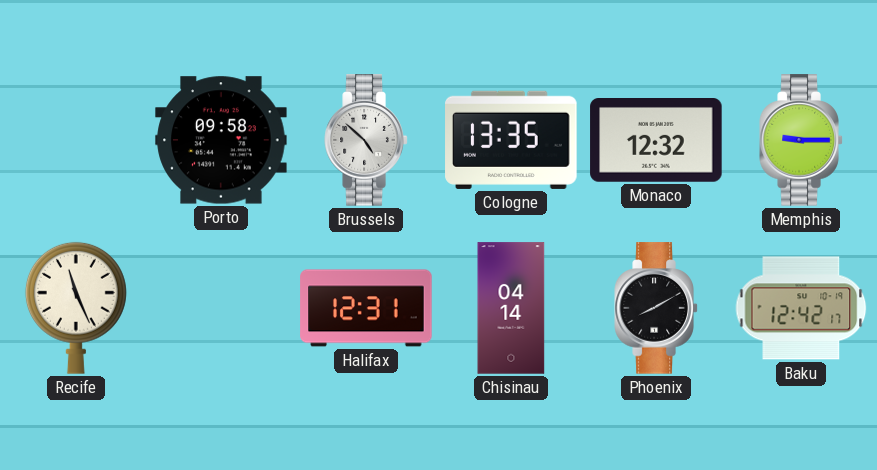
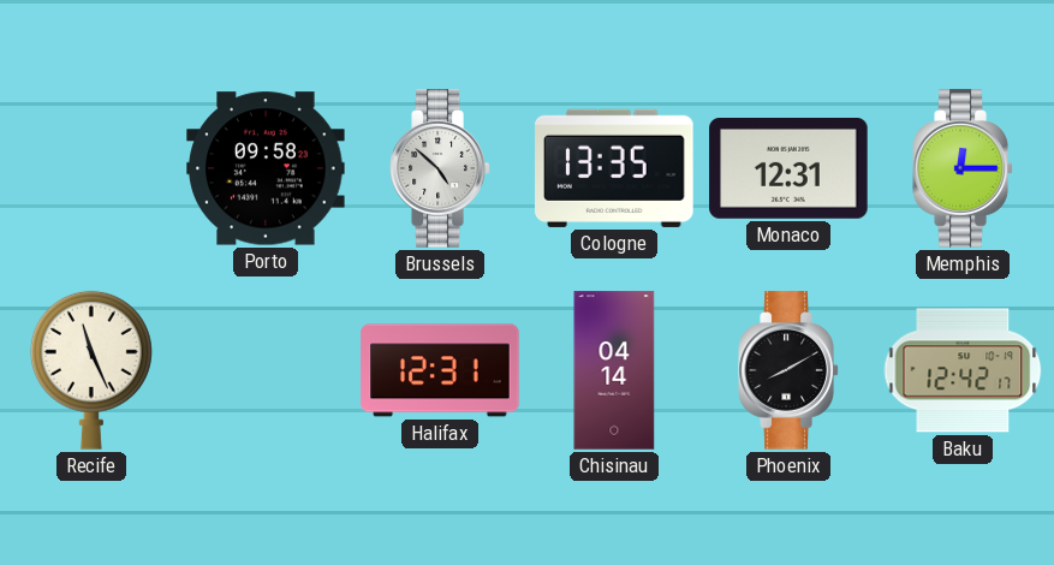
Monaco: 12:32 -> 12:31 (788, 169)
Memphis: 9:15 -> 12:15 (963, 168)
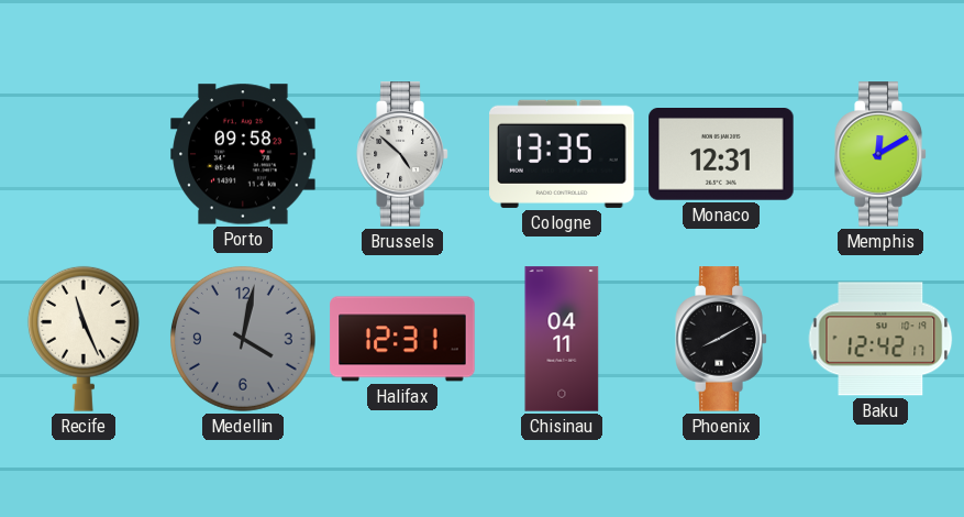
Memphis: 12:15 -> 12:10 (880, 154)
Medellin: none -> 4:02 (243, 339)
Chisinau: 04:14 -> 04:11 (562, 339)
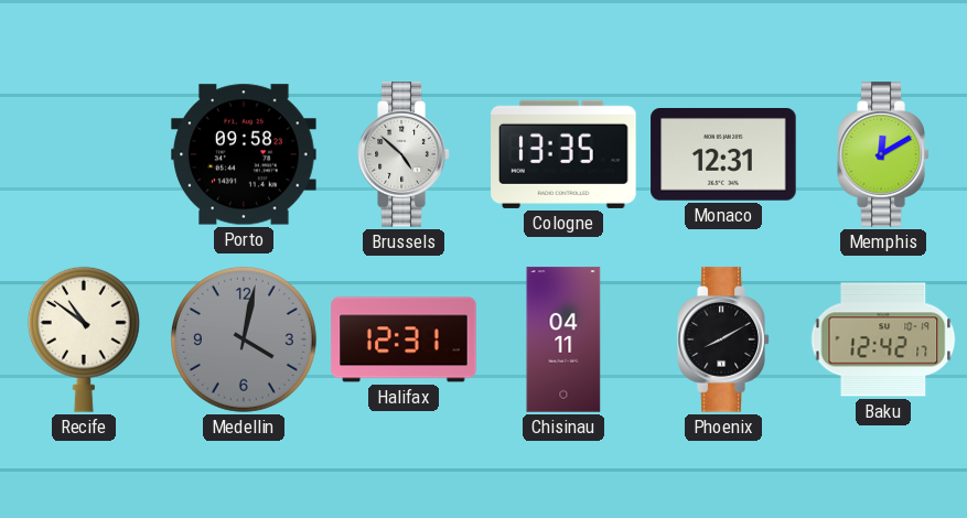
Recife: 11:26 -> 10:51 (84, 339)
